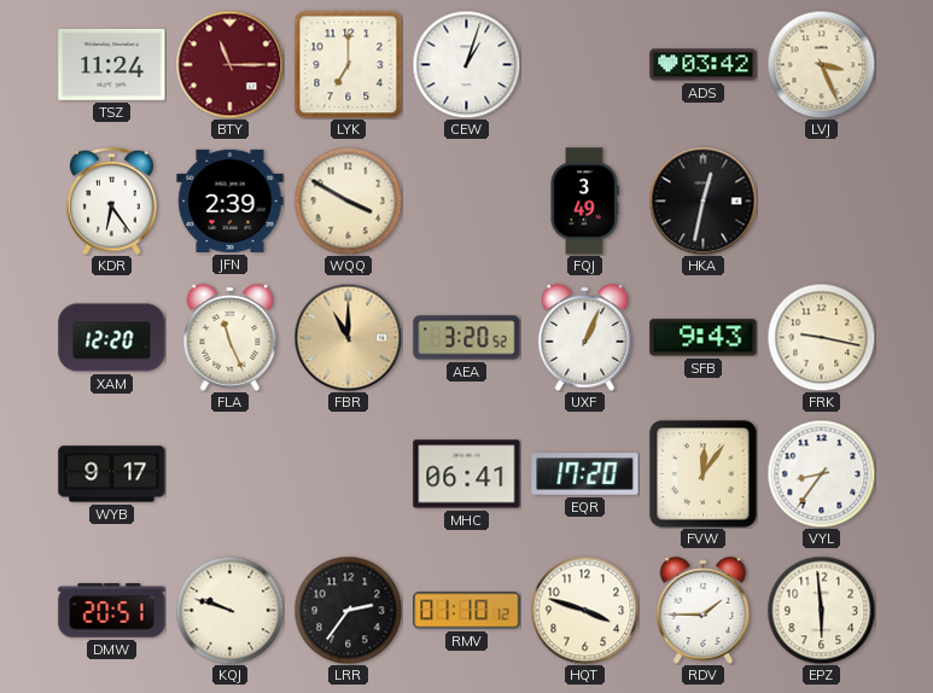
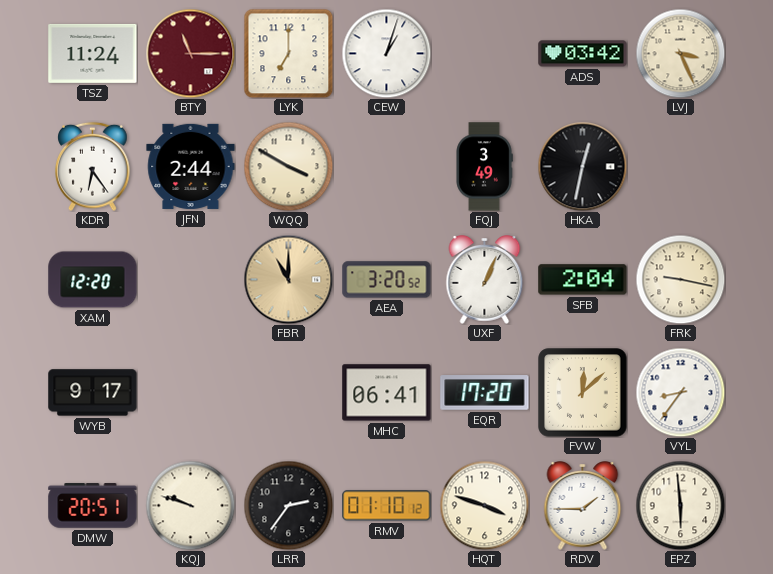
JFN: 2:39 -> 2:44 (191, 166)
FLA: 11:26 -> none (231, 338)
SFB: 9:43 -> 2:04 (583, 280)
FVW: 12:06 -> 12:08 (583, 393)
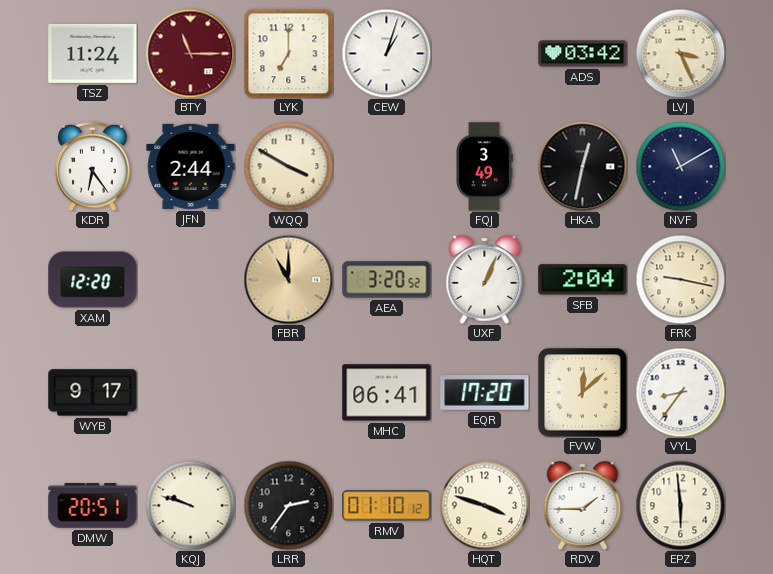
NVF: none -> 11:10 (680, 166)
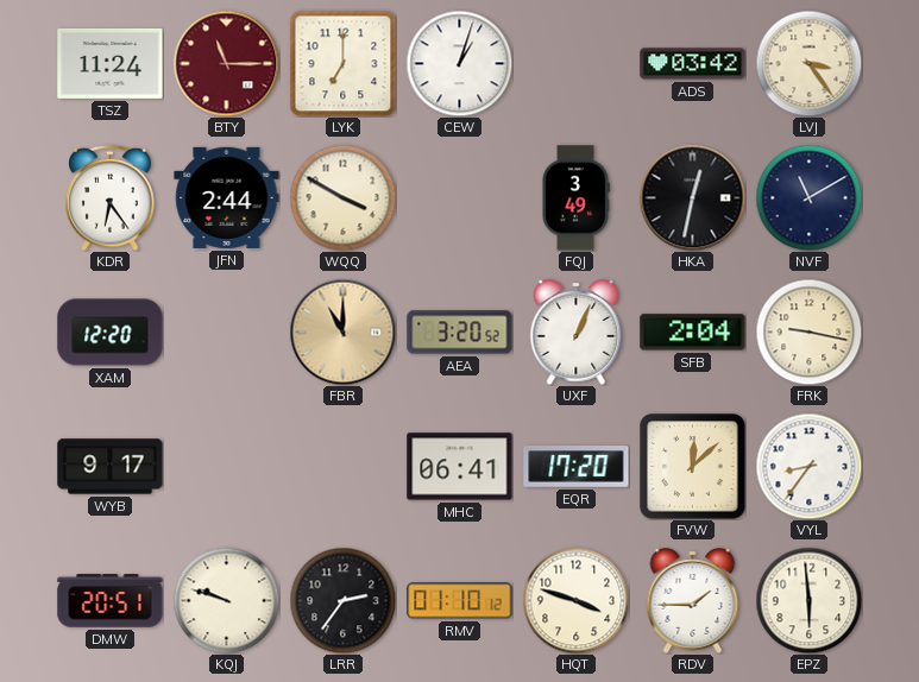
LVJ: 3:26 -> 3:24 (808, 63)
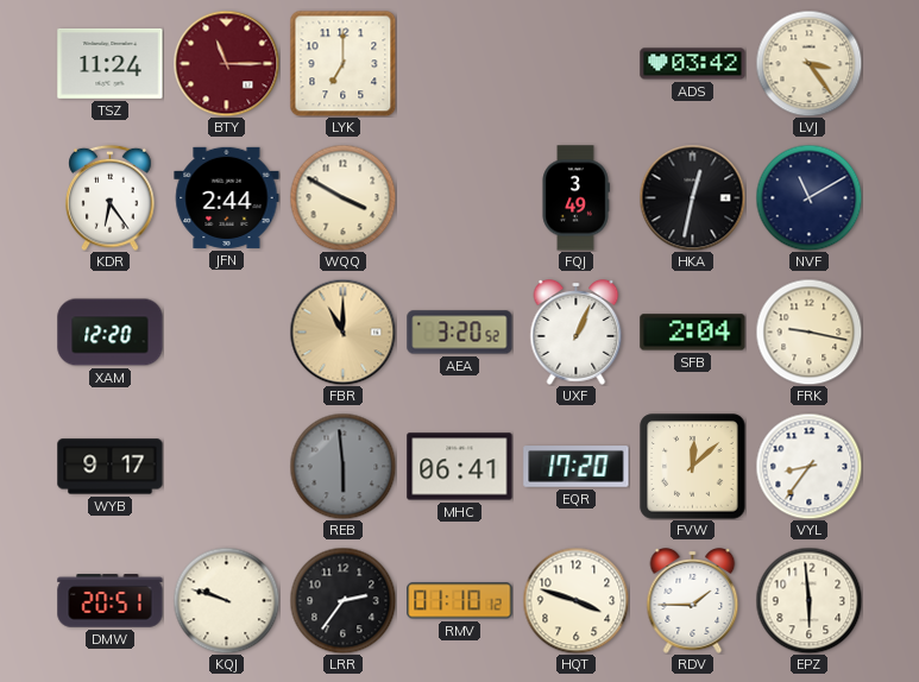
CEW: 1:03 -> none (459, 63)
REB: none -> 5:59 (342, 466)
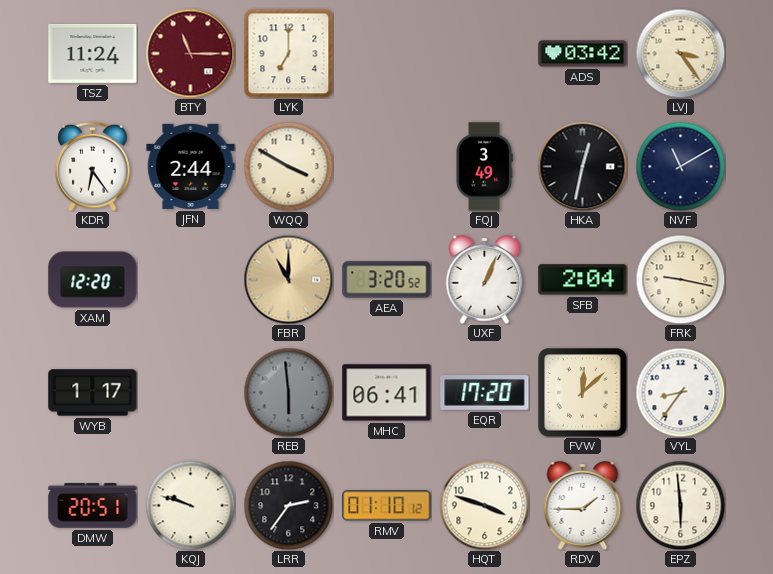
WYB: 9:17 -> 1:17 (93, 393)
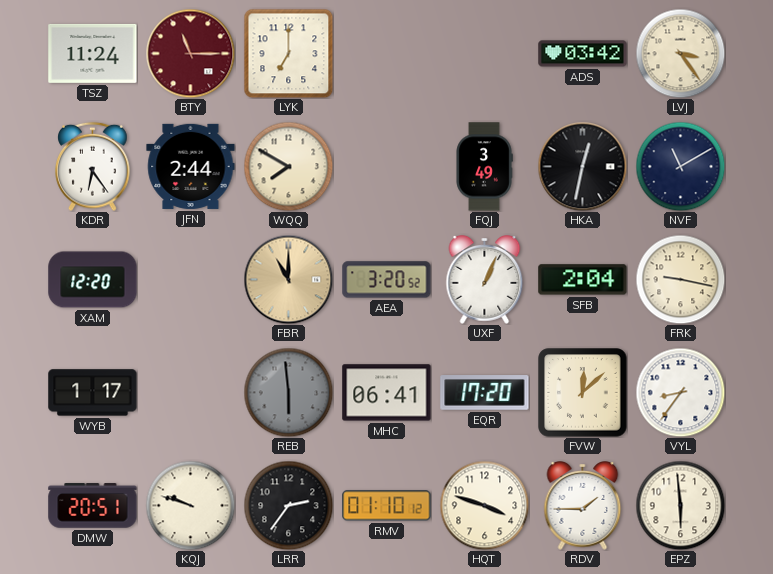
WQQ: 3:50 -> 7:50 (288, 166)
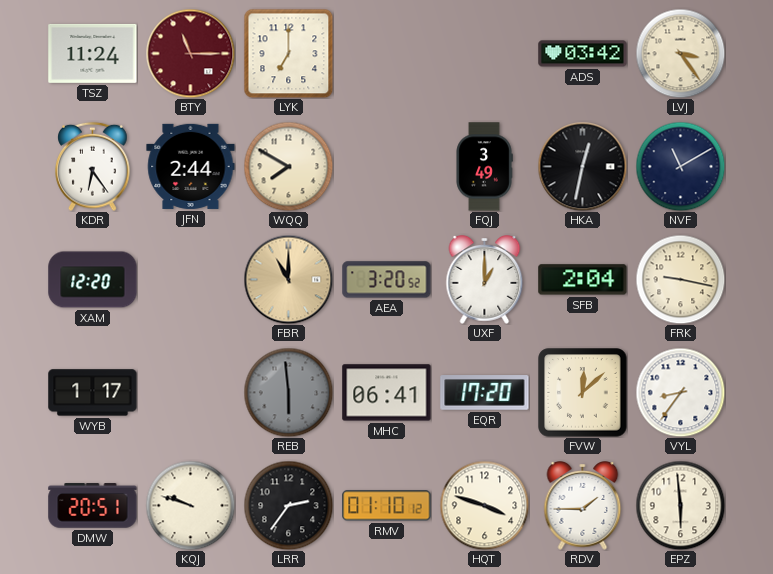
UXF: 1:04 -> 1:00 (485, 280)
